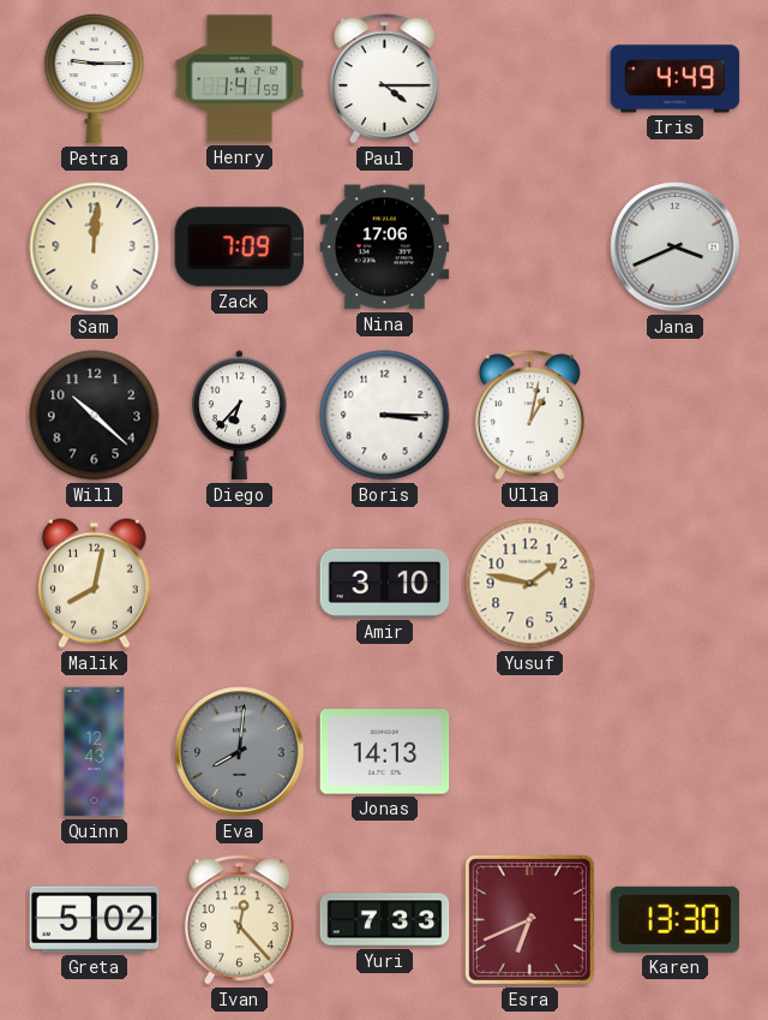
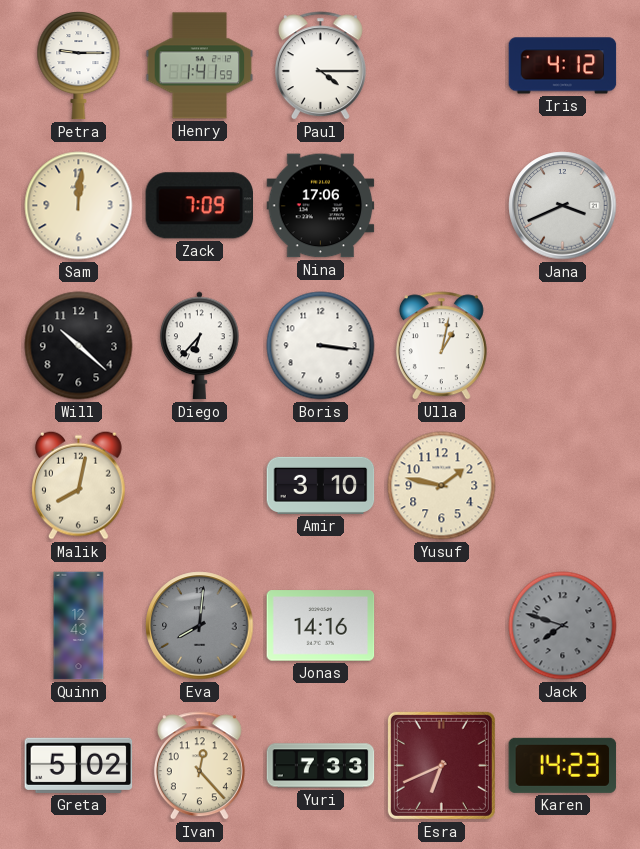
Iris: 4:49 -> 4:12 (563, 66)
Boris: 3:15 -> 3:16 (321, 346)
Jonas: 14:13 -> 14:16 (321, 626)
Jack: none -> 7:48 (563, 626)
Karen: 13:30 -> 14:23 (563, 765)
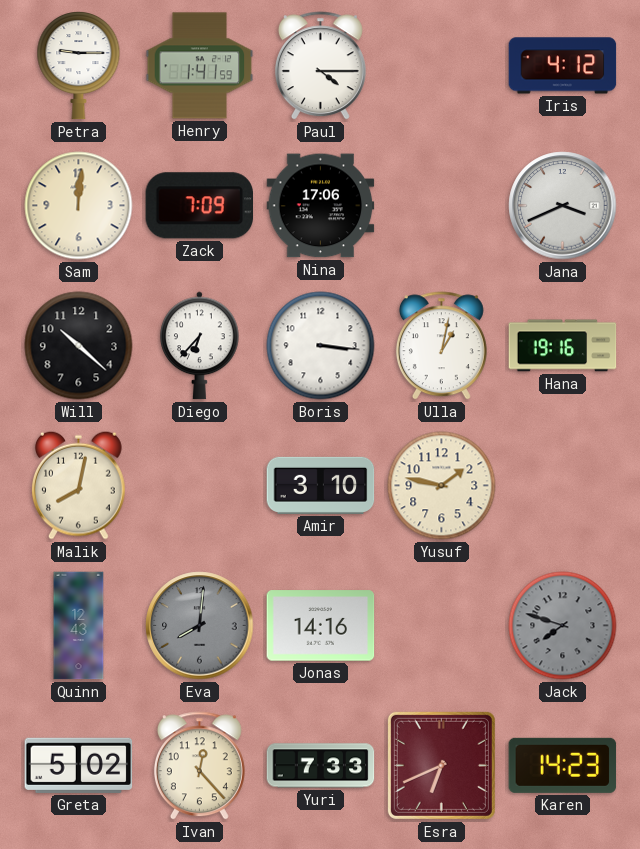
Hana: none -> 19:16 (563, 346)
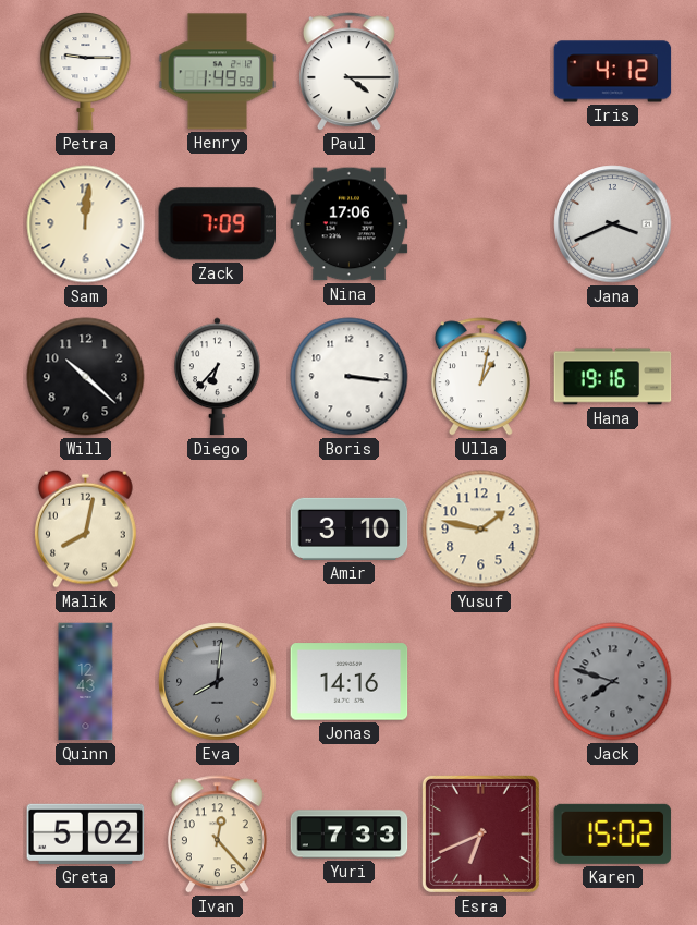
Henry: 1:41 -> 1:49 (218, 72)
Karen: 14:23 -> 15:02 (613, 833)
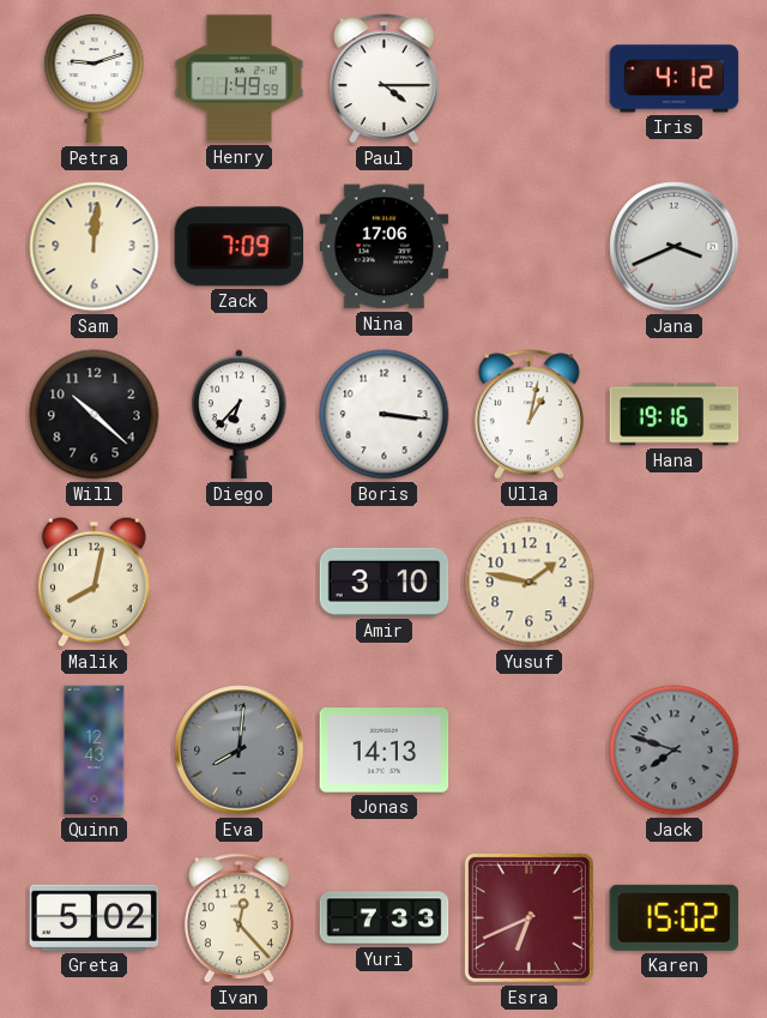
Petra: 9:15 -> 9:12 (95, 79)
Jonas: 14:16 -> 14:13 (385, 751)
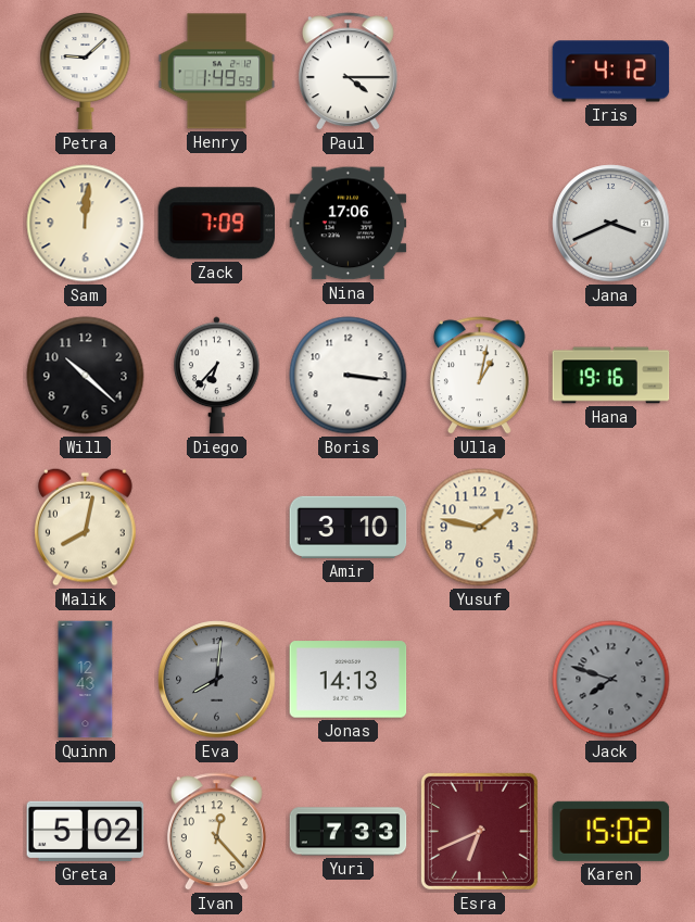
Petra: 9:12 -> 9:08 (86, 72)
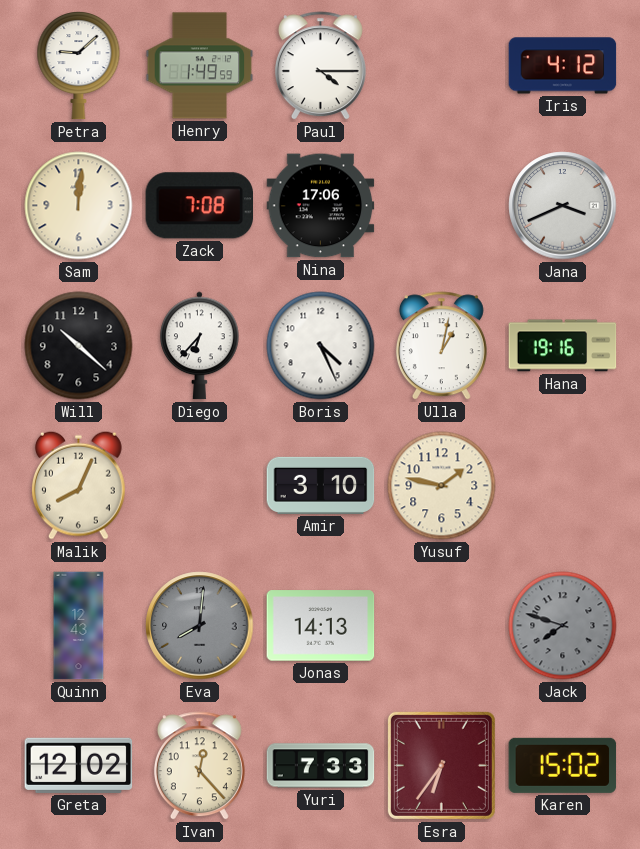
Zack: 7:09 -> 7:08 (199, 206)
Boris: 3:16 -> 4:26 (321, 346)
Malik: 8:02 -> 8:04 (78, 485)
Greta: 5:02 -> 12:02 (79, 765)
Esra: 6:41 -> 6:36 (441, 765)
